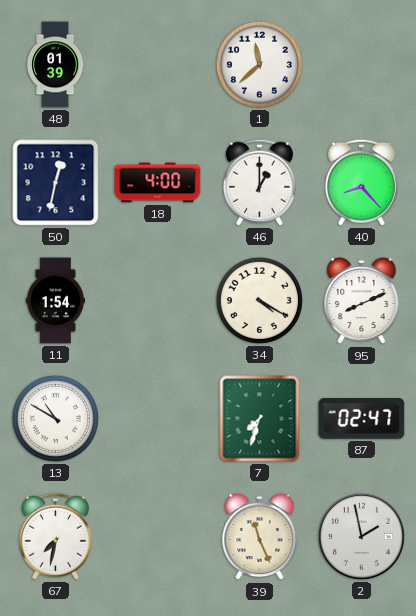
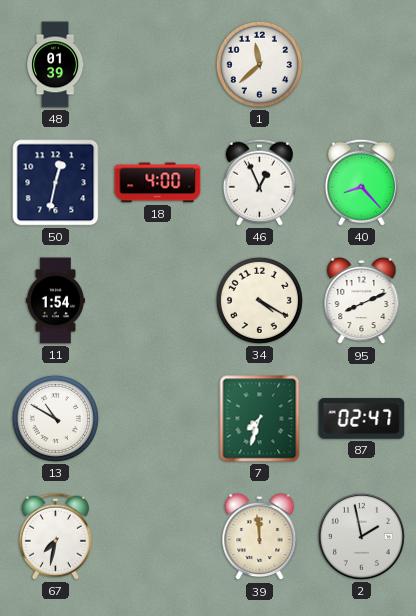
46: 1:00 -> 12:56 (259, 182)
39: 11:26 -> 11:59 (260, 537)
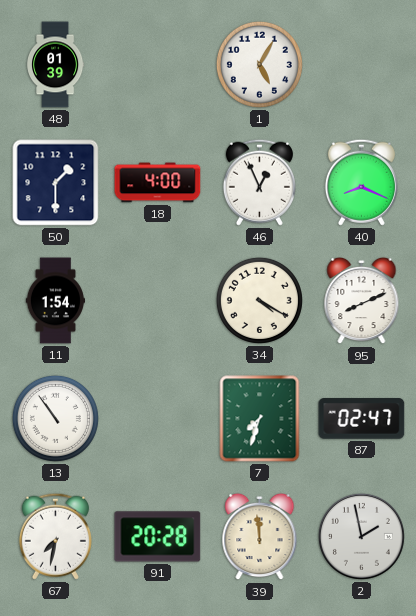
1: 11:38 -> 5:05 (259, 64)
50: 12:32 -> 1:30 (56, 183)
40: 8:23 -> 8:19 (361, 182)
13: 10:50 -> 10:54 (55, 418)
91: none -> 20:28 (158, 537)
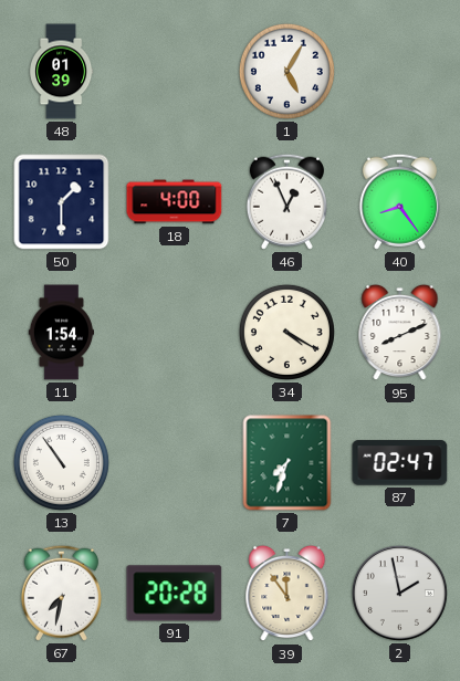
40: 8:19 -> 8:24 (399, 201)
39: 11:59 -> 11:54 (287, 594)
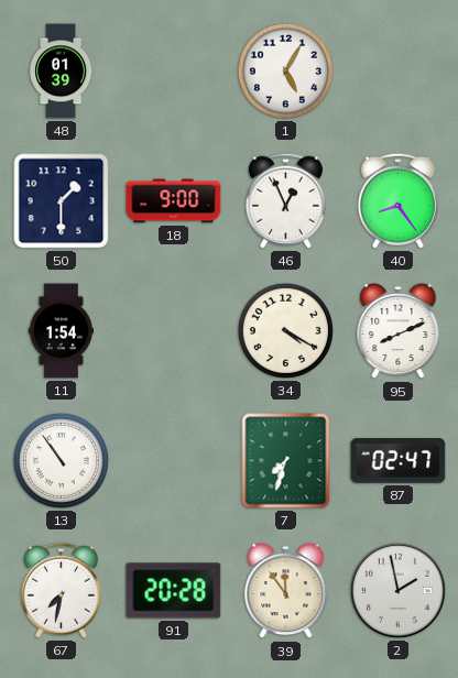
18: 4:00 -> 9:00 (174, 201)
